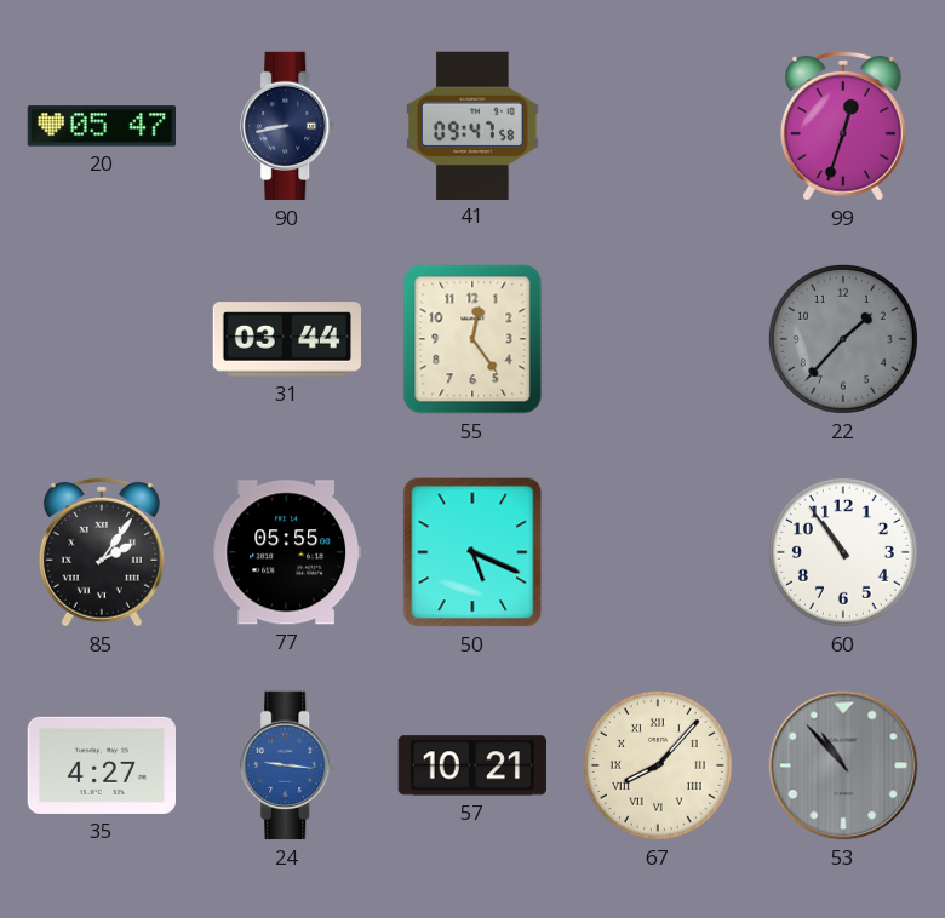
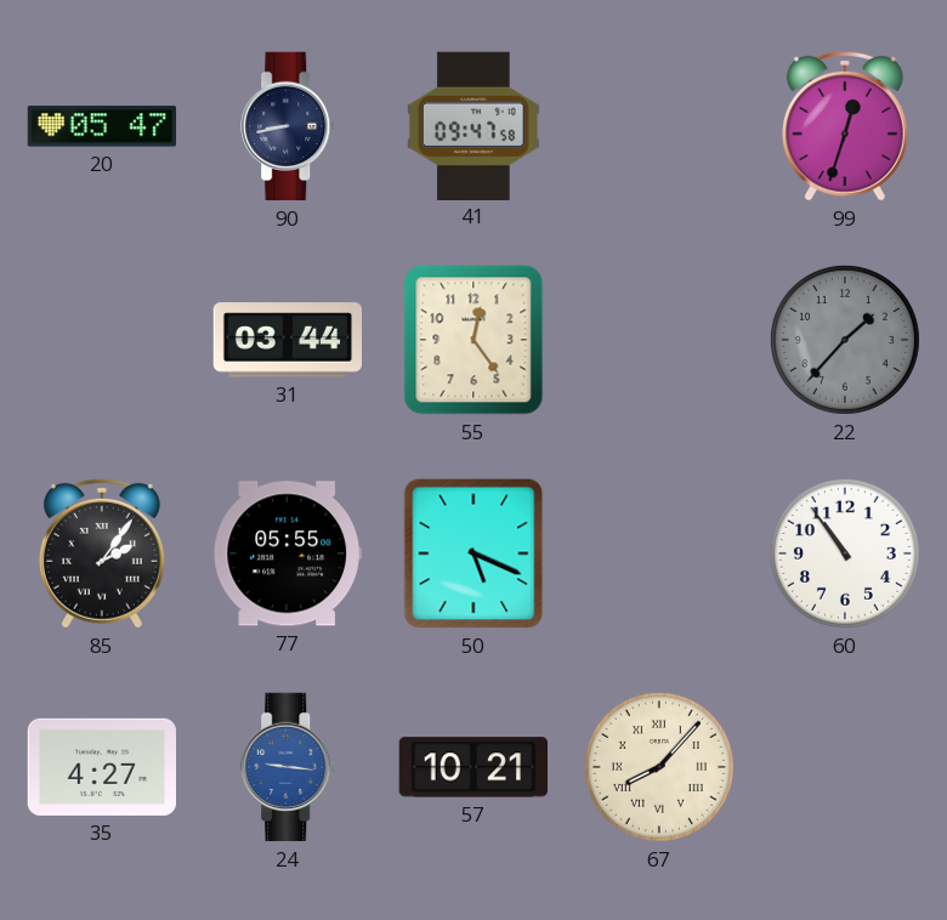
53: 10:53 -> none (843, 765)
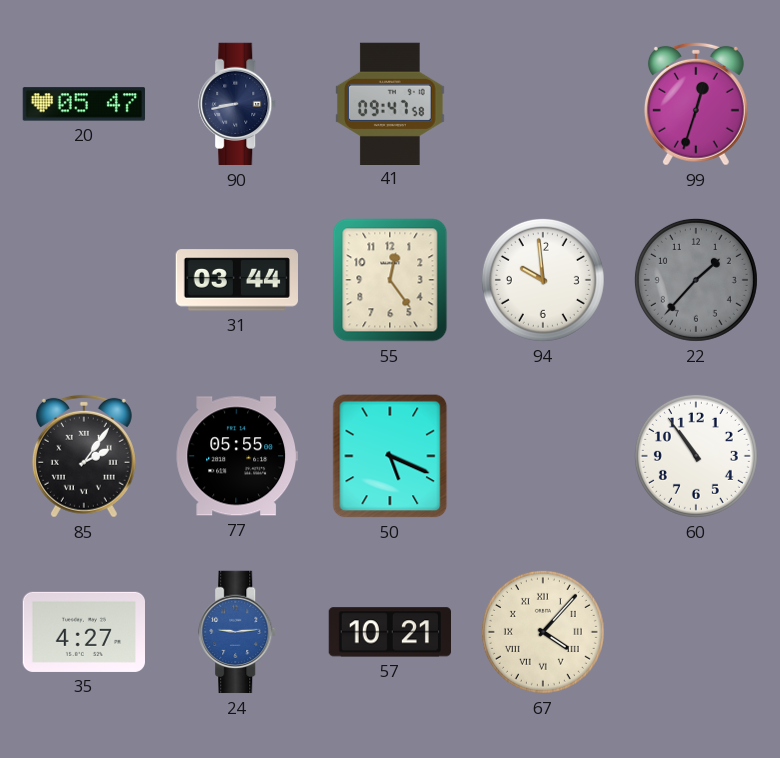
94: none -> 9:59 (543, 280)
24: 9:16 -> 9:14 (238, 632)
67: 8:07 -> 4:07 (543, 632)
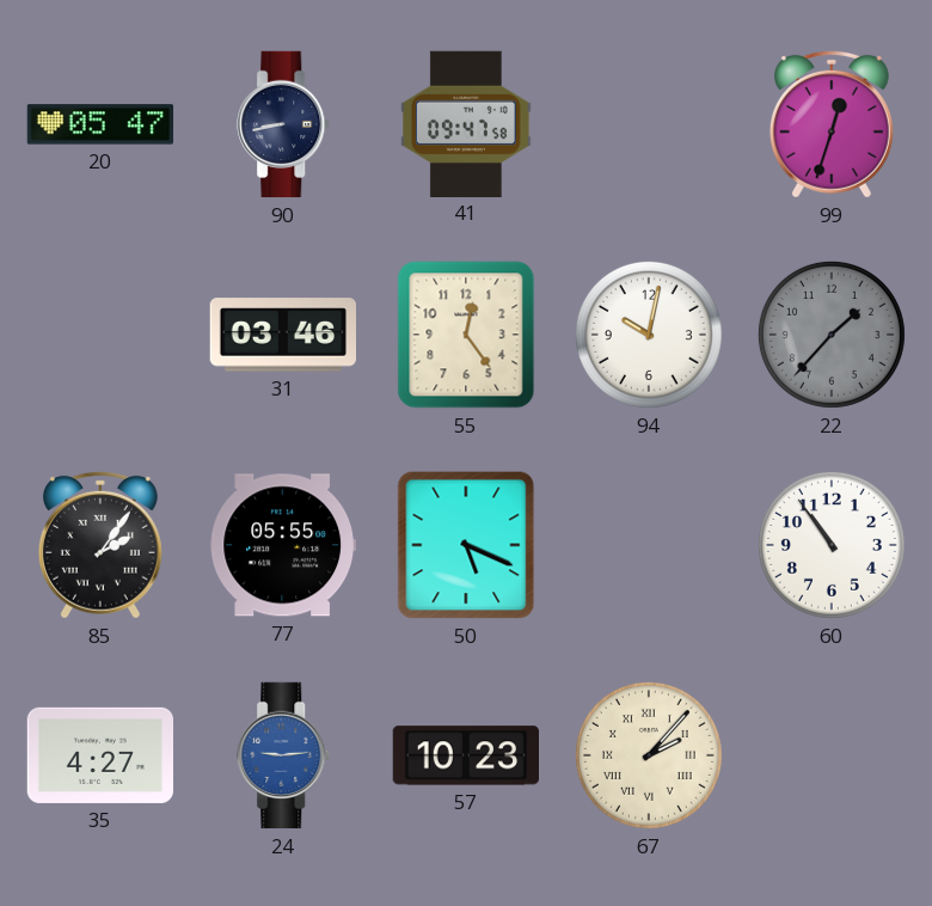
31: 03:44 -> 03:46 (283, 335)
94: 9:59 -> 10:02 (649, 335)
57: 10:21 -> 10:23 (465, 755)
67: 4:07 -> 2:07 (649, 755)
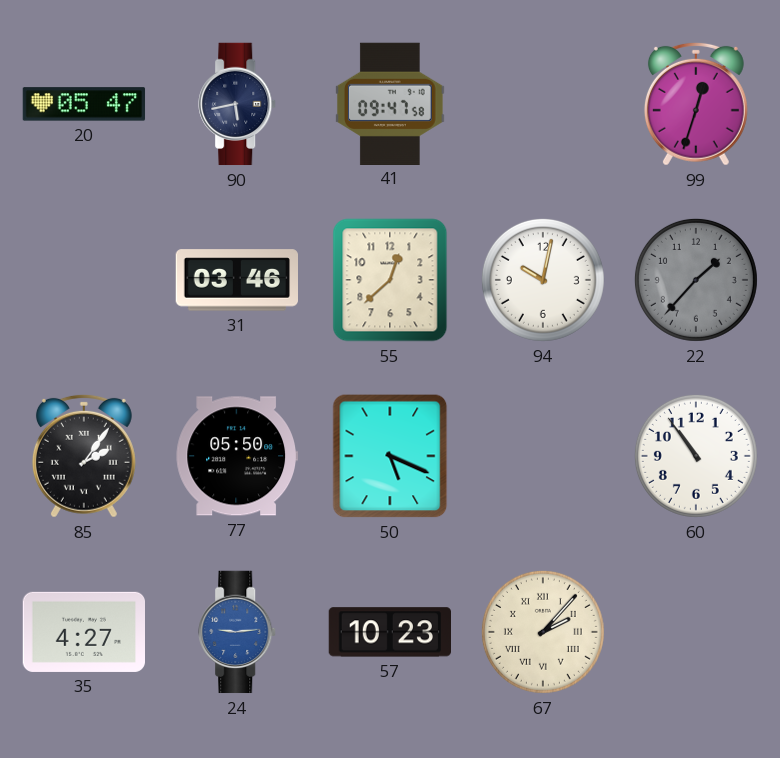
90: 8:43 -> 5:43 (238, 104)
55: 12:24 -> 12:38 (390, 280)
77: 05:55 -> 05:50 (236, 456)
